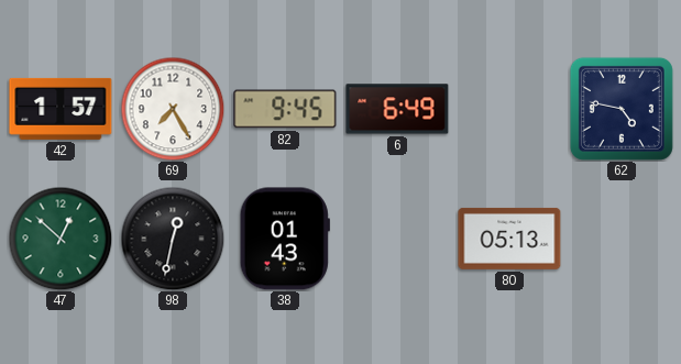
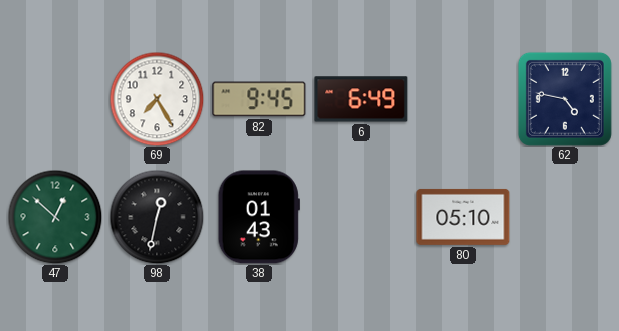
42: 1:57 -> none (61, 109)
80: 05:13 -> 05:10 (463, 217)
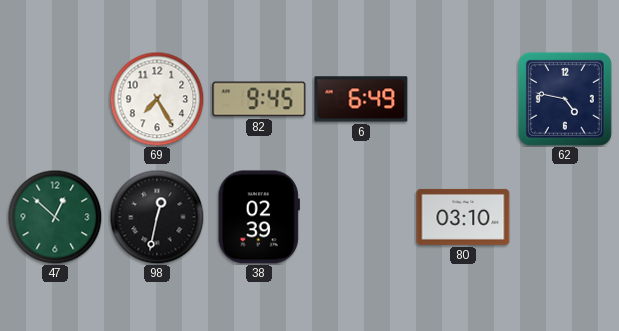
38: 01:43 -> 02:39 (259, 217)
80: 05:10 -> 03:10 (463, 217)
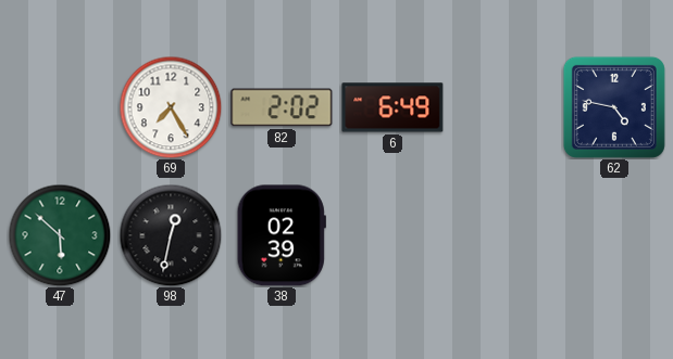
82: 9:45 -> 2:02 (282, 107)
47: 12:52 -> 5:52 (60, 235)
80: 03:10 -> none (463, 217)
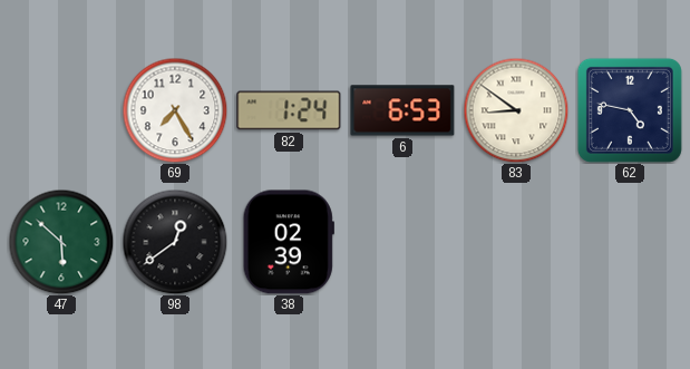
82: 2:02 -> 1:24 (289, 110)
6: 6:49 -> 6:53 (402, 110)
83: none -> 8:51 (516, 110)
98: 12:32 -> 12:39 (175, 242)
